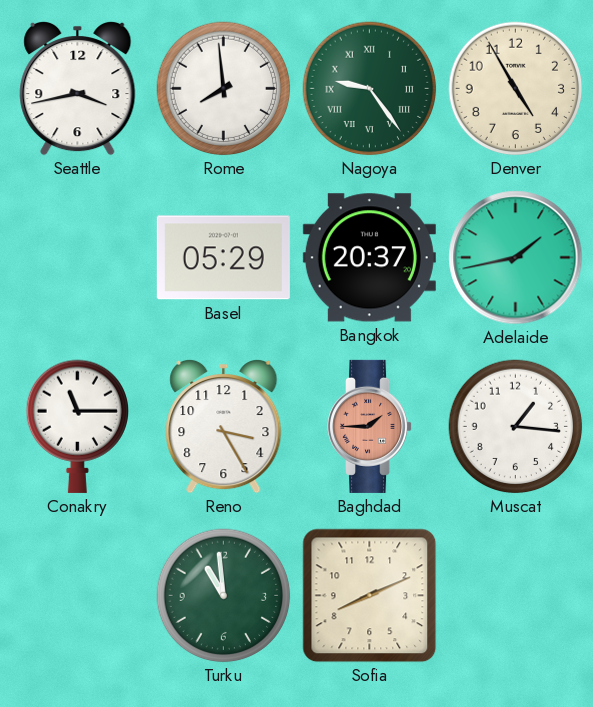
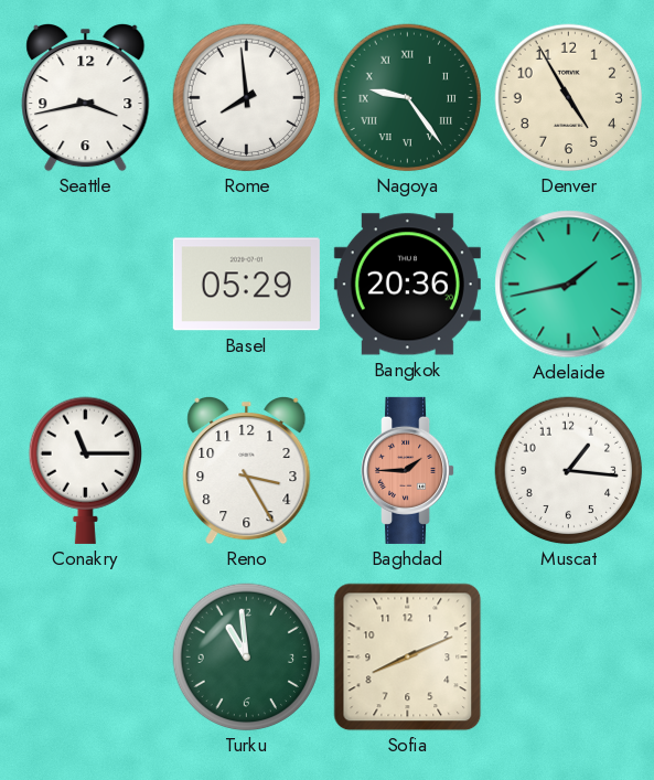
Bangkok: 20:37 -> 20:36 (407, 285)
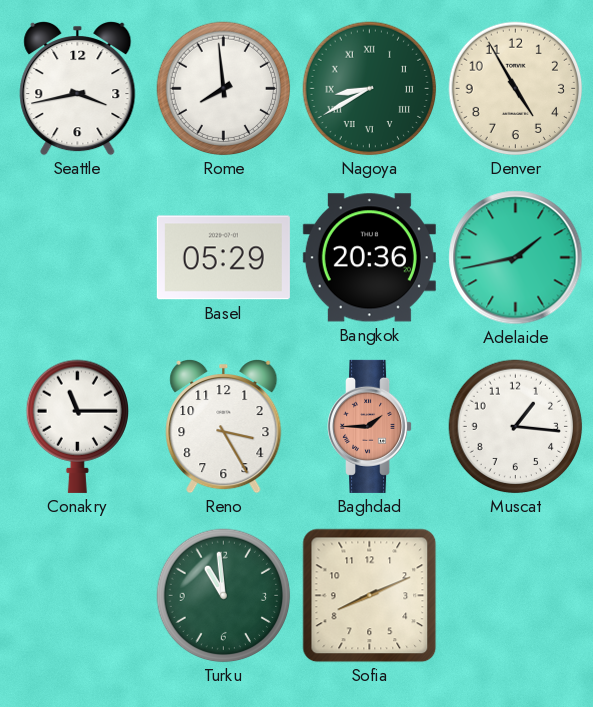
Nagoya: 9:24 -> 8:40 (370, 89)
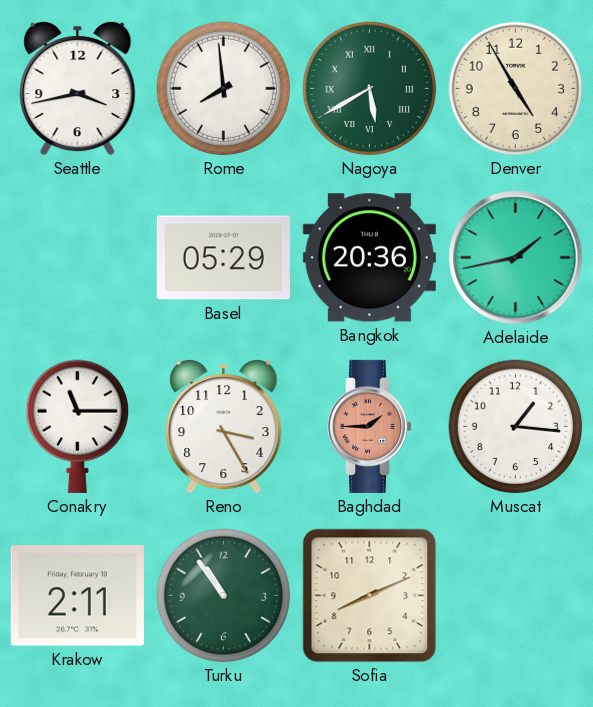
Nagoya: 8:40 -> 5:40 (370, 89)
Krakow: none -> 2:11 (77, 596)
Turku: 10:59 -> 10:54 (224, 596)
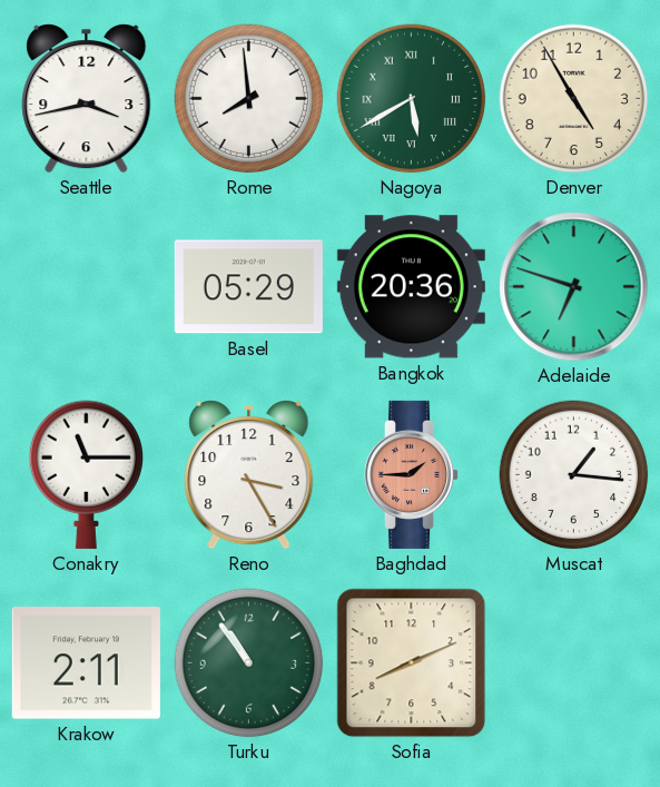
Adelaide: 1:43 -> 6:48 (574, 287)
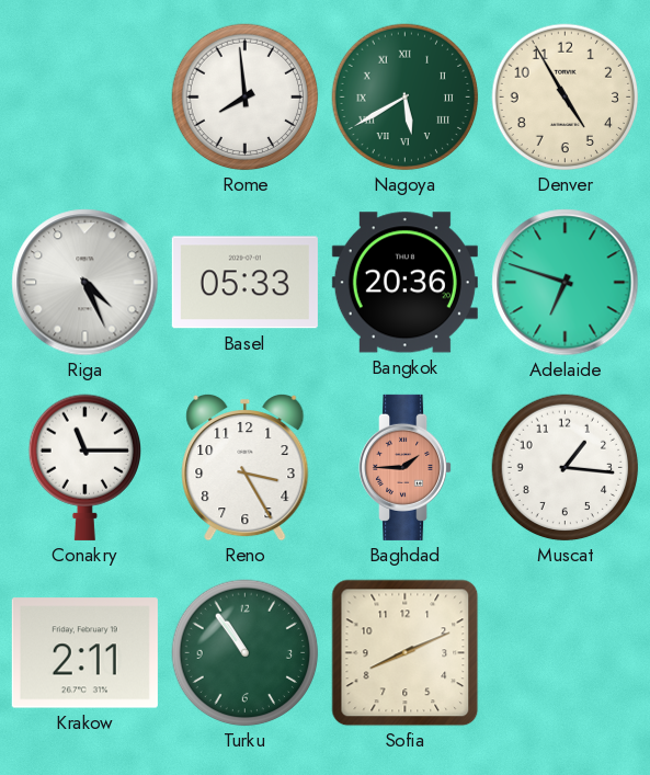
Seattle: 3:43 -> none (87, 98)
Riga: none -> 4:26 (85, 283)
Basel: 05:29 -> 05:33 (244, 283)
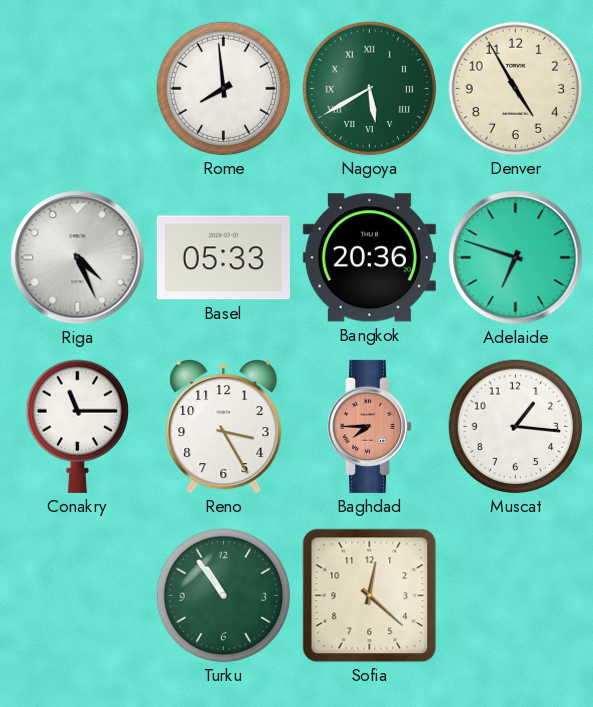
Baghdad: 1:45 -> 7:45 (370, 426)
Krakow: 2:11 -> none (84, 653)
Sofia: 8:11 -> 12:22 (370, 596)
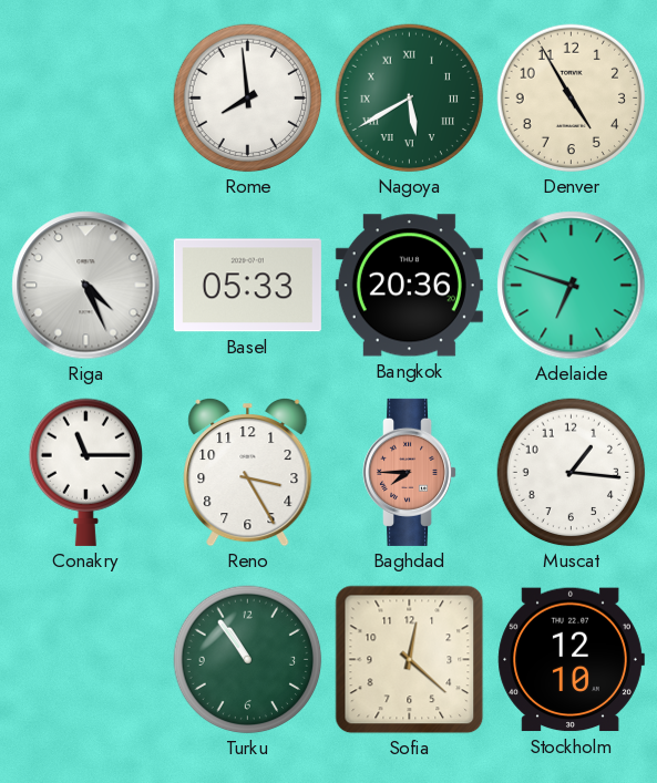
Stockholm: none -> 12:10 (571, 660)
